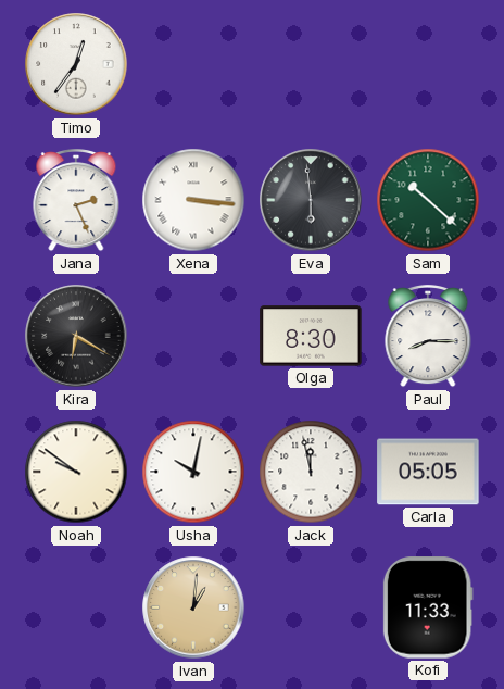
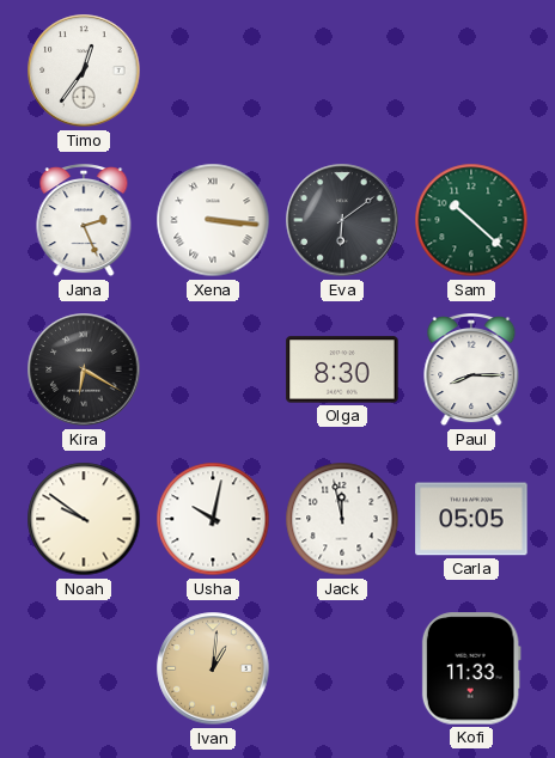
Eva: 5:59 -> 6:09 (342, 220)
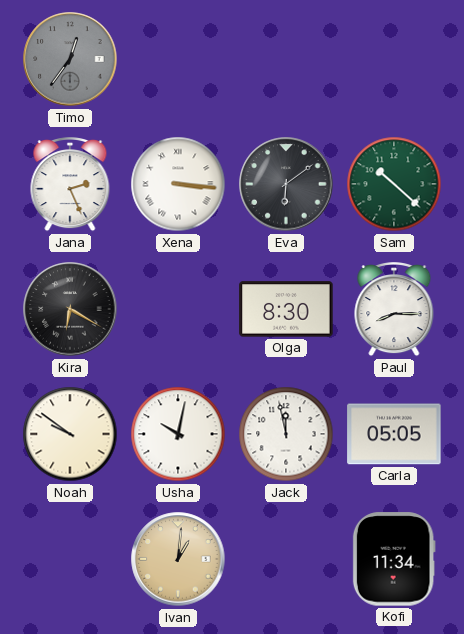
Timo dial: white -> grey (70, 59)
Kofi: 11:33 -> 11:34 (394, 559)
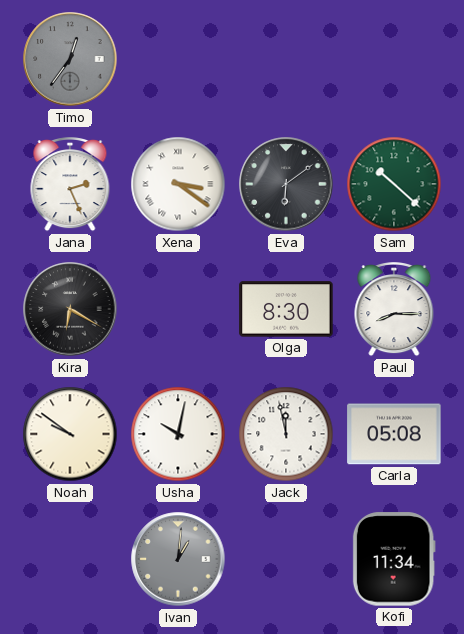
Xena: 3:16 -> 3:21 (178, 184)
Carla: 05:05 -> 05:08 (394, 434)
Ivan dial: champagne -> grey (178, 559)
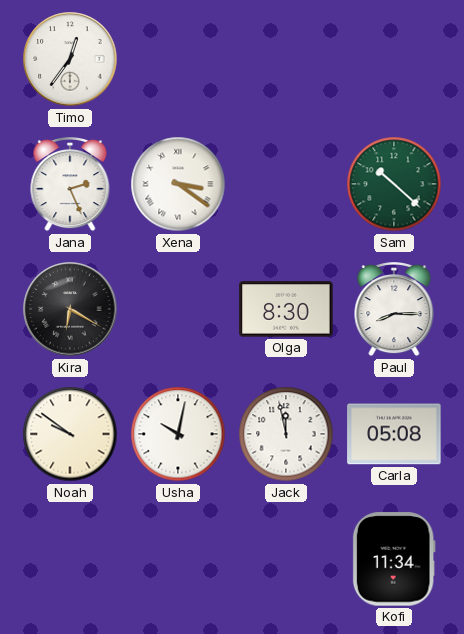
Timo dial: grey -> white (70, 59)
Eva: 6:09 -> none (286, 184)
Ivan: 1:01 -> none (178, 559)
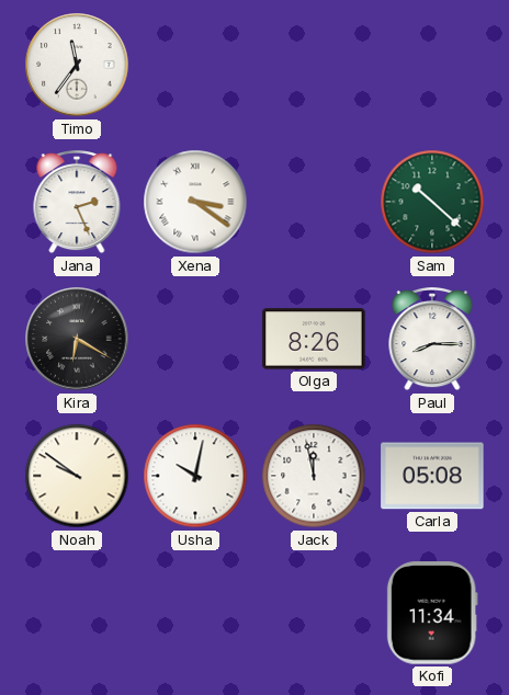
Timo: 12:36 -> 11:36 (77, 65)
Olga: 8:30 -> 8:26 (314, 339)
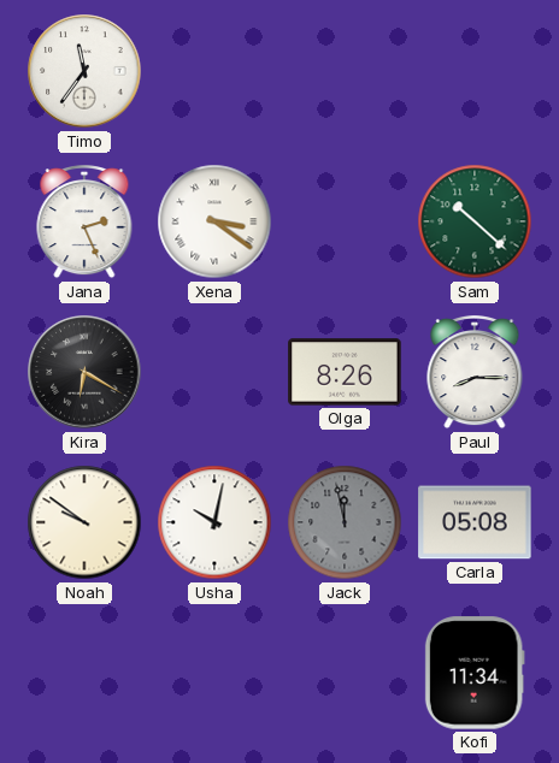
Jack dial: white -> grey (345, 522)
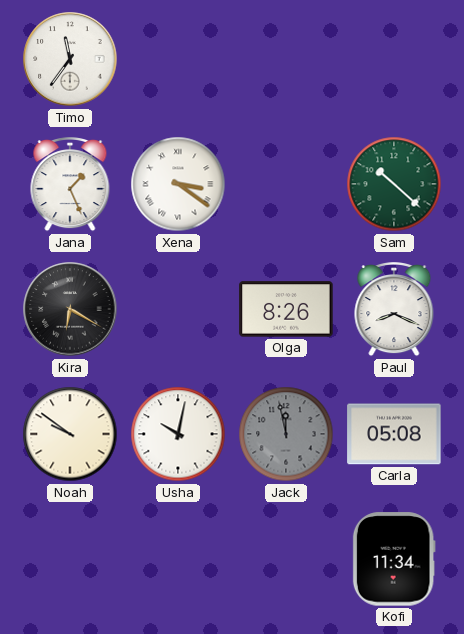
Jana: 2:26 -> 1:26 (70, 185)
Paul: 8:15 -> 8:19 (394, 310)
